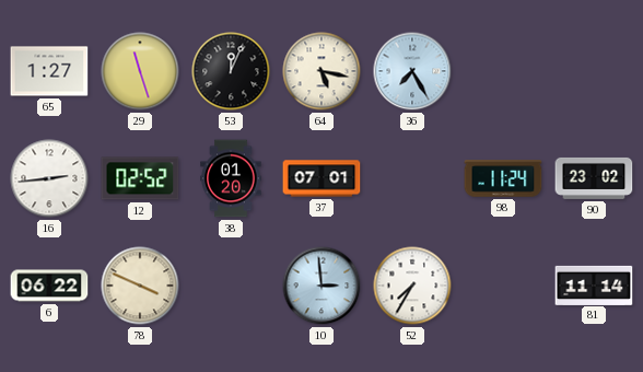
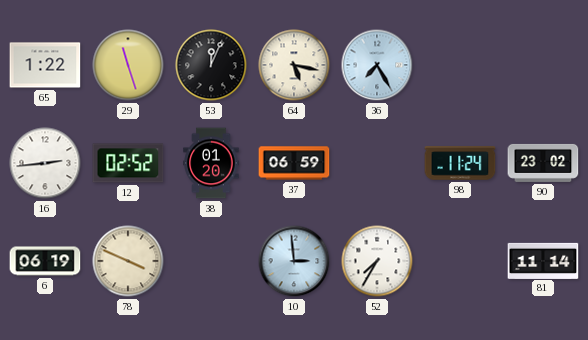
65: 1:27 -> 1:22 (45, 65)
37: 07:01 -> 06:59 (294, 163)
6: 06:22 -> 06:19 (45, 261)
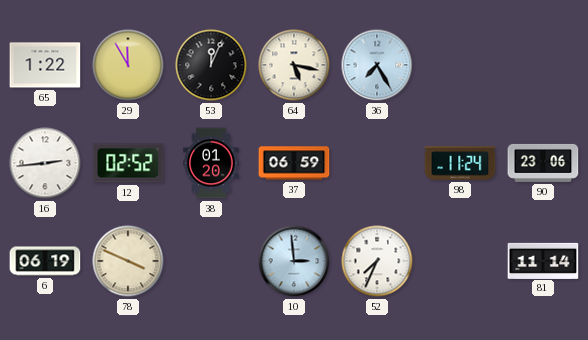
29: 11:27 -> 11:55 (128, 65)
90: 23:02 -> 23:06 (543, 163)
52: 7:35 -> 7:34 (377, 261)
